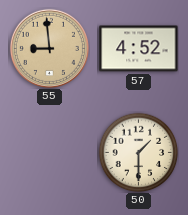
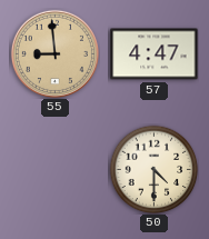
57: 4:52 -> 4:47 (155, 54)
50: 1:30 -> 4:30 (153, 169)
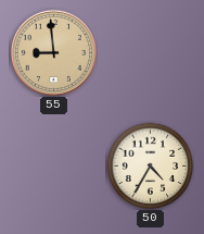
57: 4:47 -> none (155, 54)
50: 4:30 -> 4:35 (150, 165)
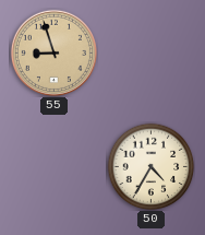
55: 8:59 -> 8:57 (53, 52)
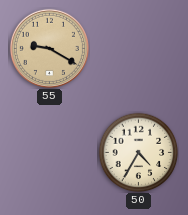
55: 8:57 -> 9:20 (49, 48)
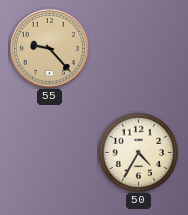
55: 9:20 -> 9:23 (49, 48)
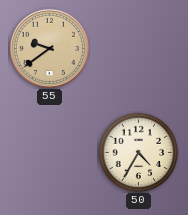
55: 9:23 -> 9:39 (49, 48)
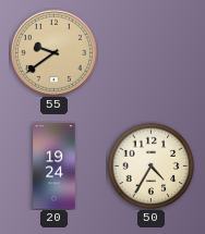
20: none -> 19:24 (55, 167)
